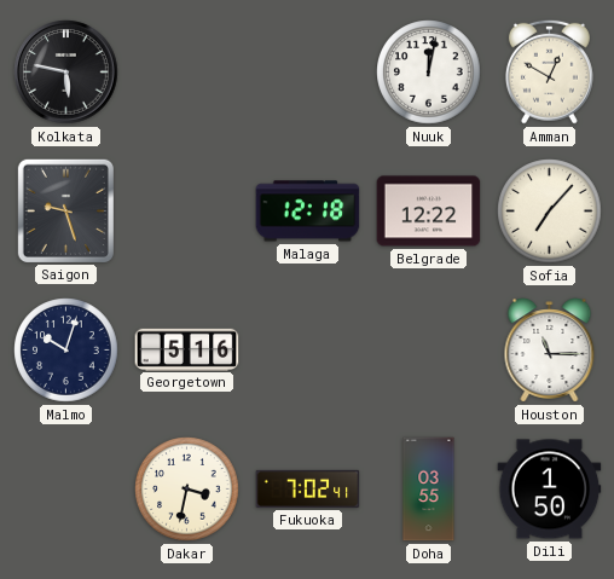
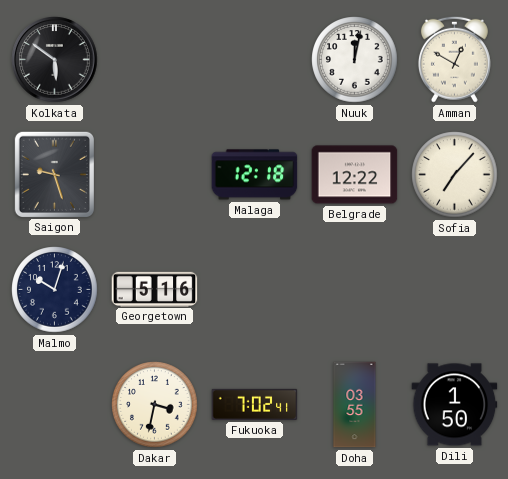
Kolkata: 5:47 -> 5:51 (55, 60)
Houston: 11:15 -> none (550, 351)
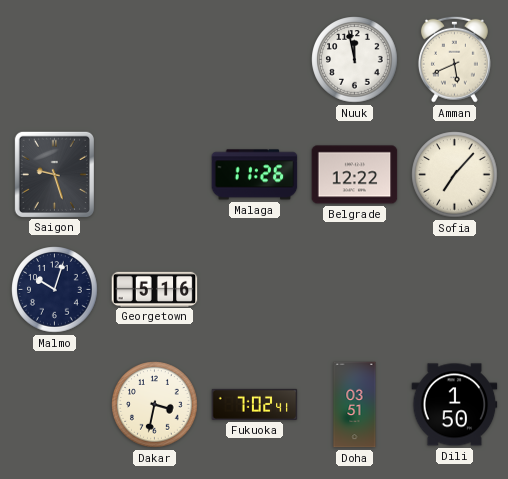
Kolkata: 5:51 -> none (55, 60)
Nuuk: 12:02 -> 11:58 (355, 60)
Amman: 12:50 -> 5:41 (454, 59)
Malaga: 12:18 -> 11:26 (255, 175)
Doha: 03:55 -> 03:51 (355, 405)
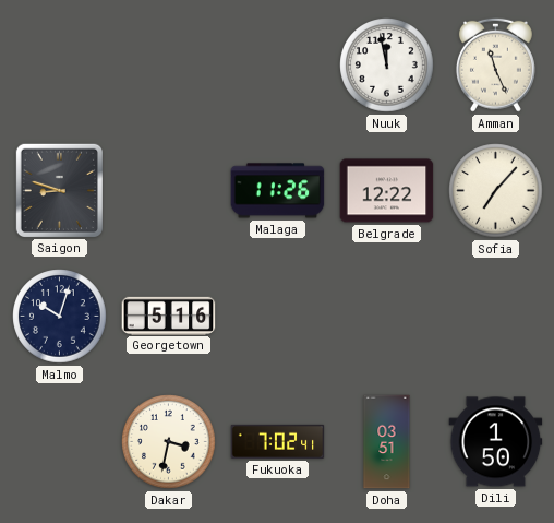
Amman: 5:41 -> 11:26 (495, 64)
Saigon: 9:27 -> 8:48 (59, 190)
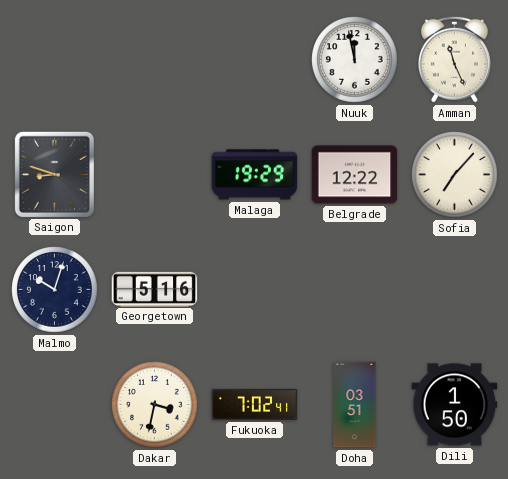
Malaga: 11:26 -> 19:29 (255, 175)
